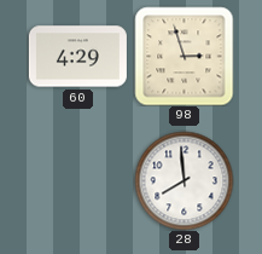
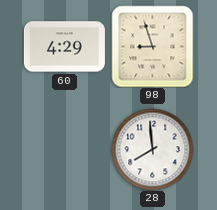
98: 2:57 -> 8:57 (152, 46)
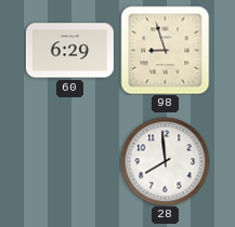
60: 4:29 -> 6:29 (69, 51)
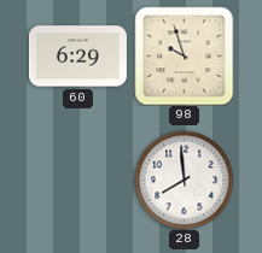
98: 8:57 -> 9:57 (184, 55)
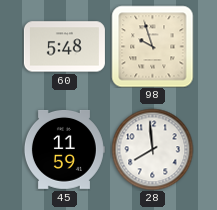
60: 6:29 -> 5:48 (64, 47)
45: none -> 11:59 (64, 149)
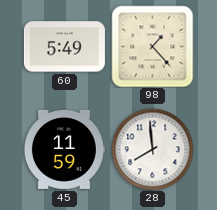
60: 5:48 -> 5:49 (64, 47)
98: 9:57 -> 1:23 (152, 46)
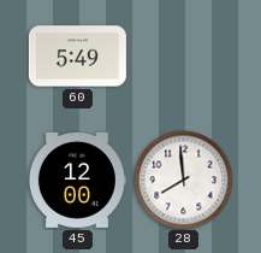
98: 1:23 -> none (152, 46)
45: 11:59 -> 12:00 (77, 180)
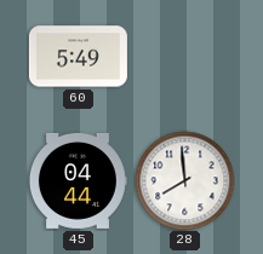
45: 12:00 -> 04:44 (78, 180)
